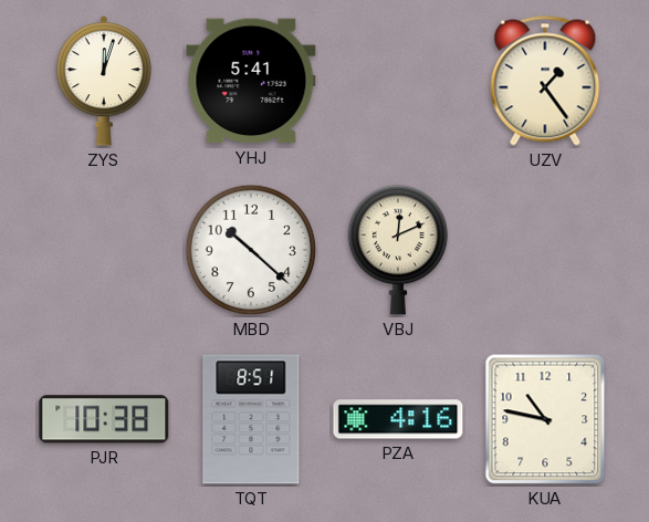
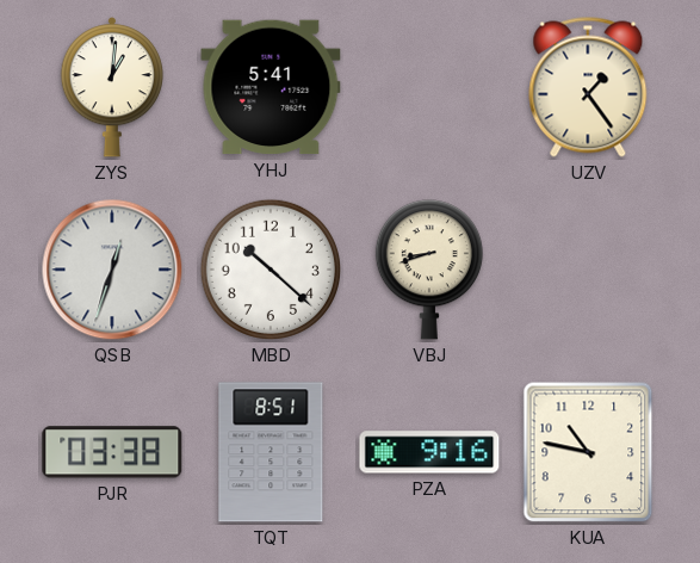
ZYS: 12:03 -> 1:01 (111, 87)
QSB: none -> 12:33 (112, 270)
VBJ: 12:11 -> 8:42 (429, 270)
PJR: 10:38 -> 03:38 (112, 452)
PZA: 4:16 -> 9:16 (429, 452)
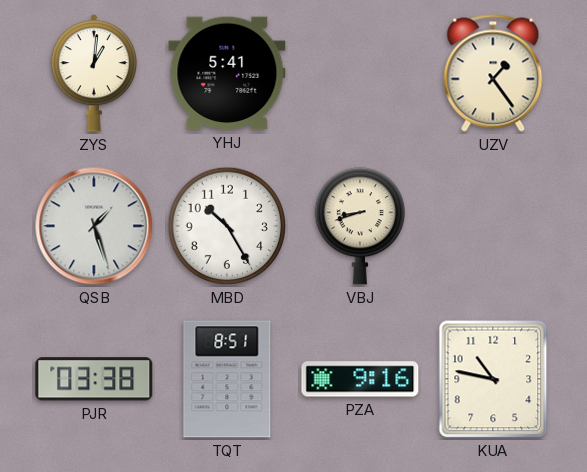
QSB: 12:33 -> 1:27 (94, 226)
MBD: 10:22 -> 10:25 (227, 226)
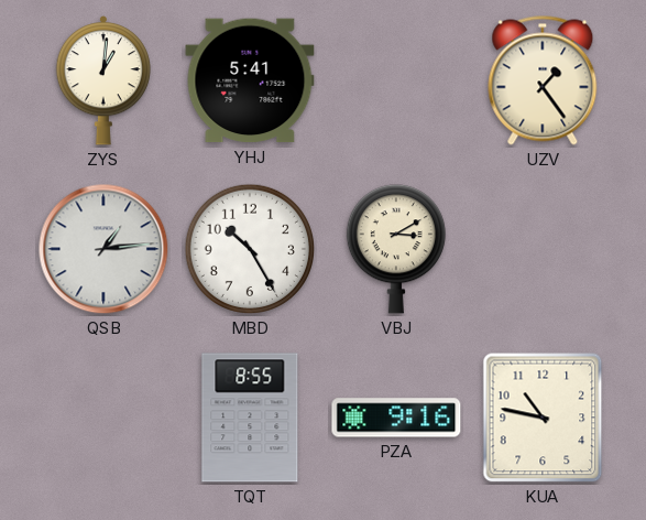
QSB: 1:27 -> 1:14 (103, 249)
VBJ: 8:42 -> 3:10 (396, 249)
PJR: 03:38 -> none (94, 379)
TQT: 8:51 -> 8:55 (250, 418)
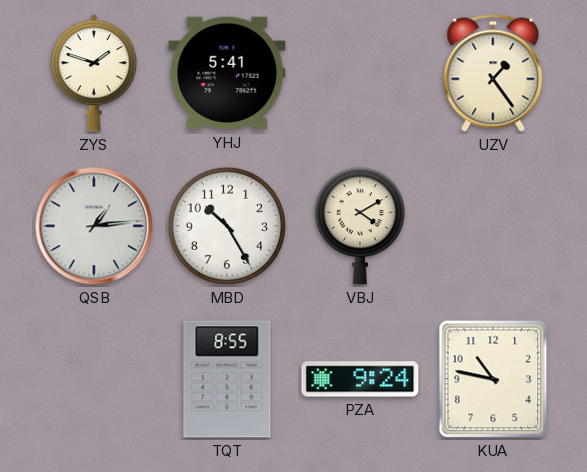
ZYS: 1:01 -> 1:48 (93, 73)
VBJ: 3:10 -> 4:10 (360, 226)
PZA: 9:16 -> 9:24 (360, 379)
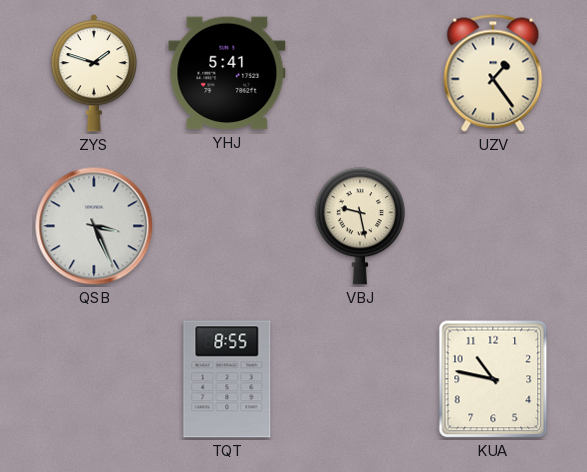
QSB: 1:14 -> 3:26 (94, 226)
MBD: 10:25 -> none (227, 226)
VBJ: 4:10 -> 9:28 (360, 226)
PZA: 9:24 -> none (360, 379)
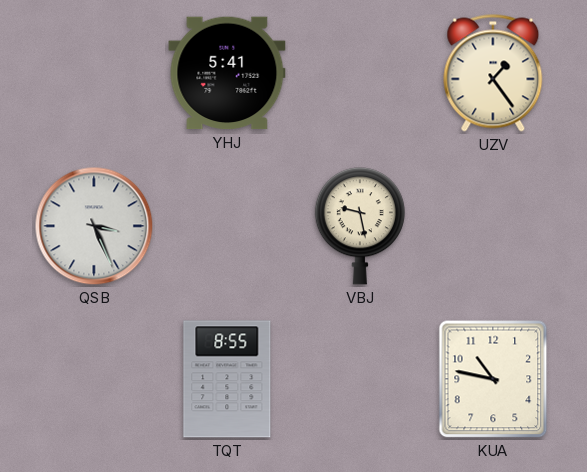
ZYS: 1:48 -> none (93, 73)
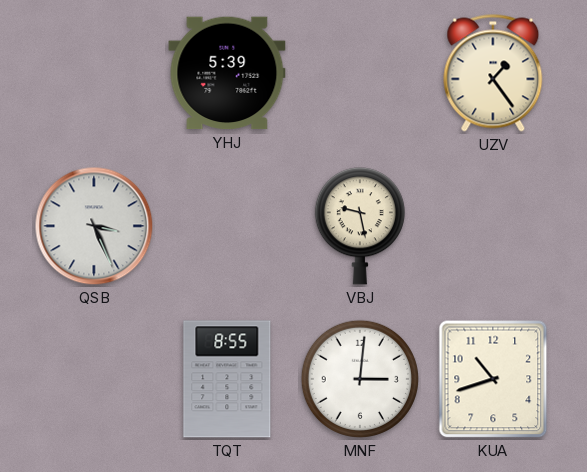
YHJ: 5:41 -> 5:39 (227, 73)
MNF: none -> 3:01 (360, 379)
KUA: 10:47 -> 10:42 (493, 379)
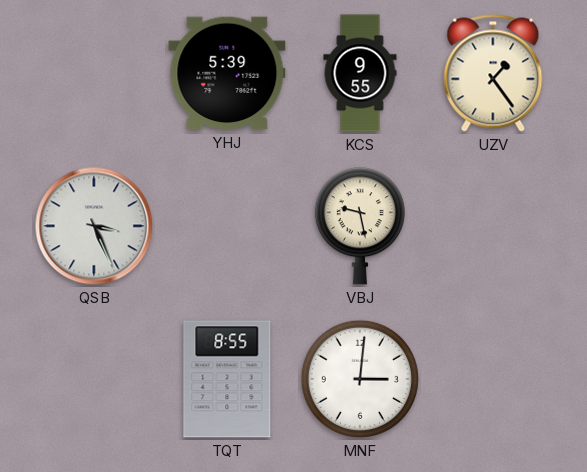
KCS: none -> 9:55 (360, 73)
KUA: 10:42 -> none (493, 379)
